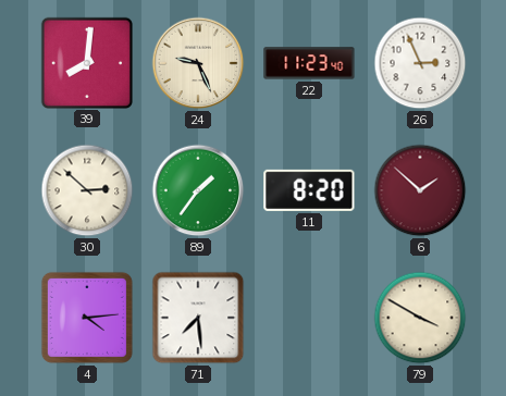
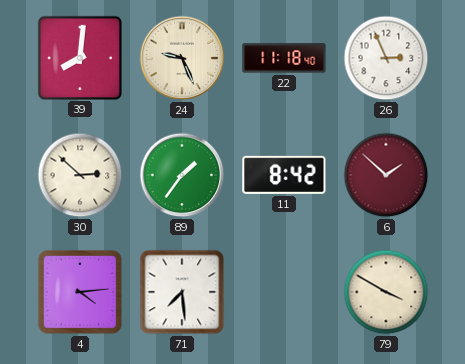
22: 11:23 -> 11:18 (284, 58)
11: 8:20 -> 8:42 (284, 175)
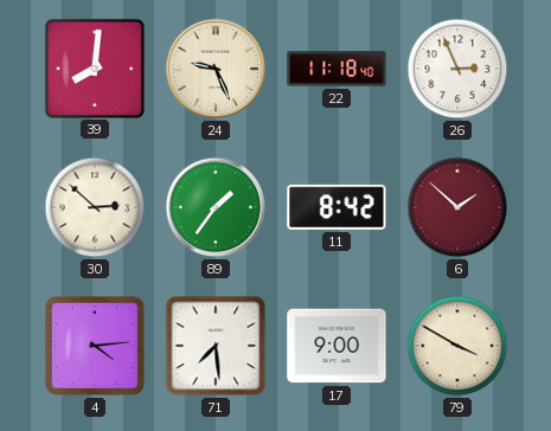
17: none -> 9:00 (337, 346)
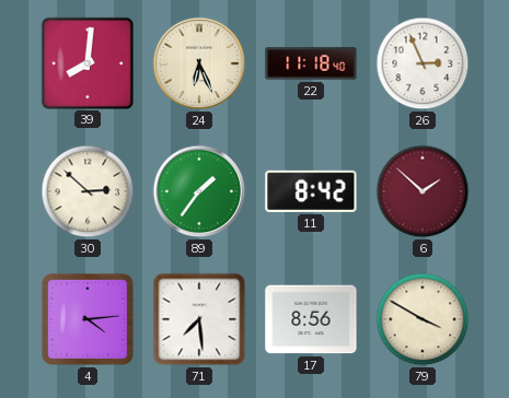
24: 9:26 -> 6:26 (199, 63)
17: 9:00 -> 8:56 (311, 319)
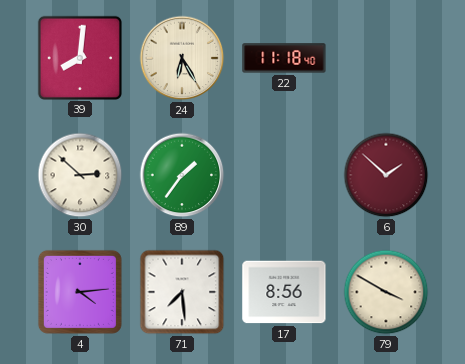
24: 6:26 -> 6:25 (182, 58)
26: 2:56 -> none (423, 63)
11: 8:42 -> none (311, 191)
